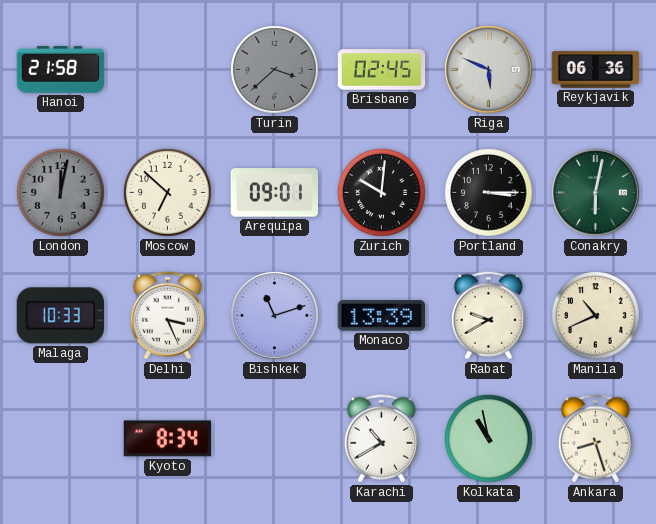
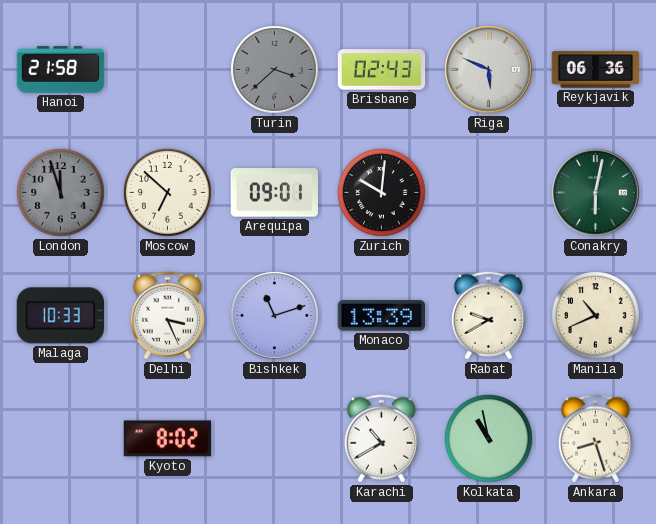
Brisbane: 02:45 -> 02:43 (382, 70)
London: 12:02 -> 11:57 (61, 193)
Portland: 3:15 -> none (489, 193)
Kyoto: 8:34 -> 8:02 (167, 439)
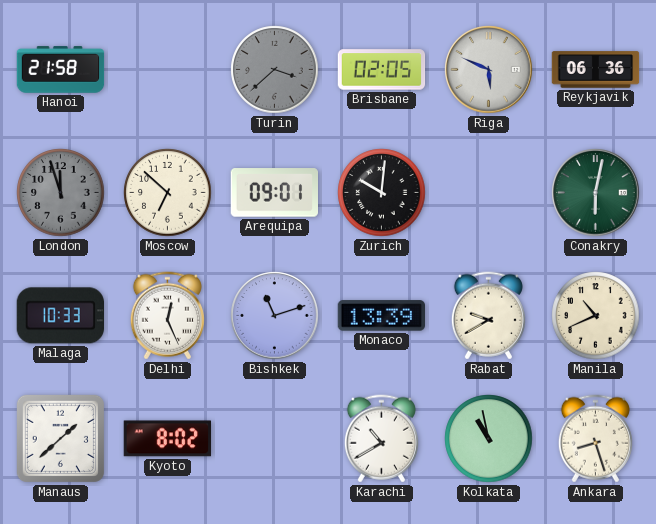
Brisbane: 02:43 -> 02:05 (382, 70)
Delhi: 3:26 -> 12:26 (167, 316)
Manaus: none -> 1:38 (60, 438)
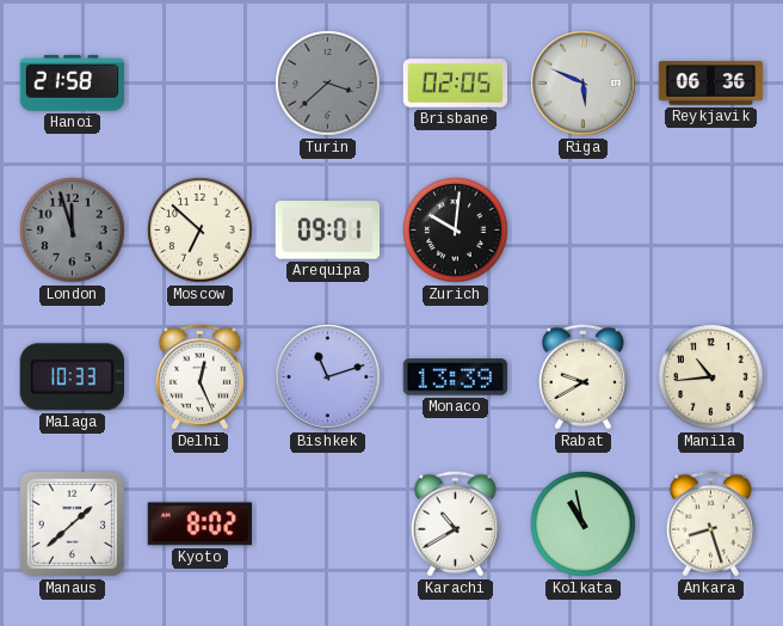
Conakry: 6:02 -> none (596, 193)
Manila: 10:41 -> 10:44 (711, 378)
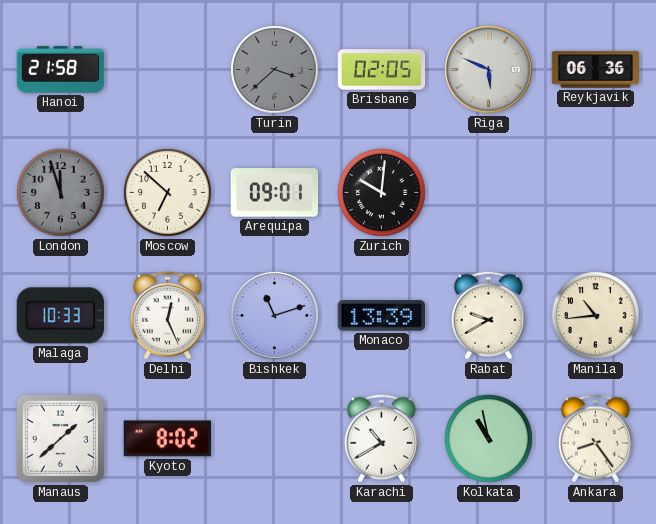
Ankara: 8:27 -> 8:24 (595, 439)
